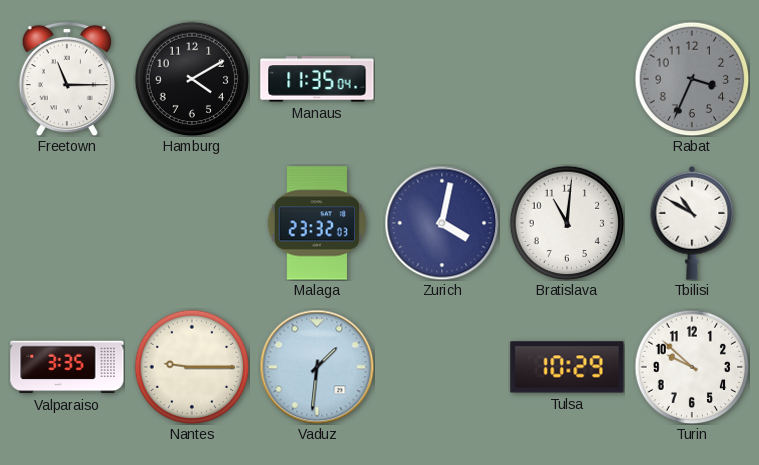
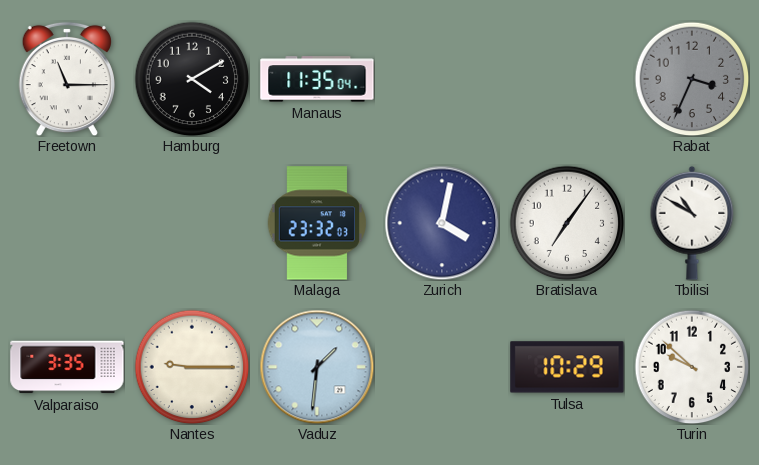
Bratislava: 11:01 -> 7:06 (567, 223)
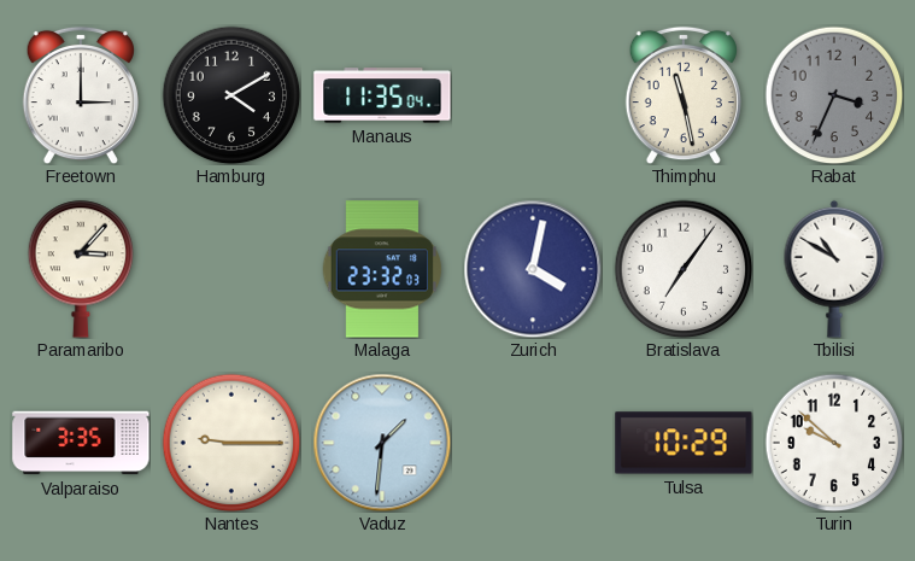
Freetown: 11:15 -> 3:00 (81, 95)
Thimphu: none -> 11:28 (684, 95)
Paramaribo: none -> 3:07 (81, 269)
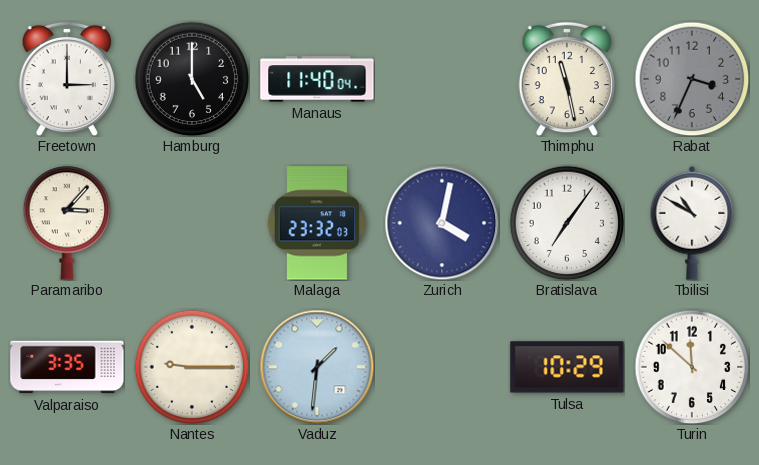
Hamburg: 4:10 -> 5:00 (192, 79)
Manaus: 11:35 -> 11:40 (317, 79)
Turin: 9:52 -> 11:52 (692, 367)
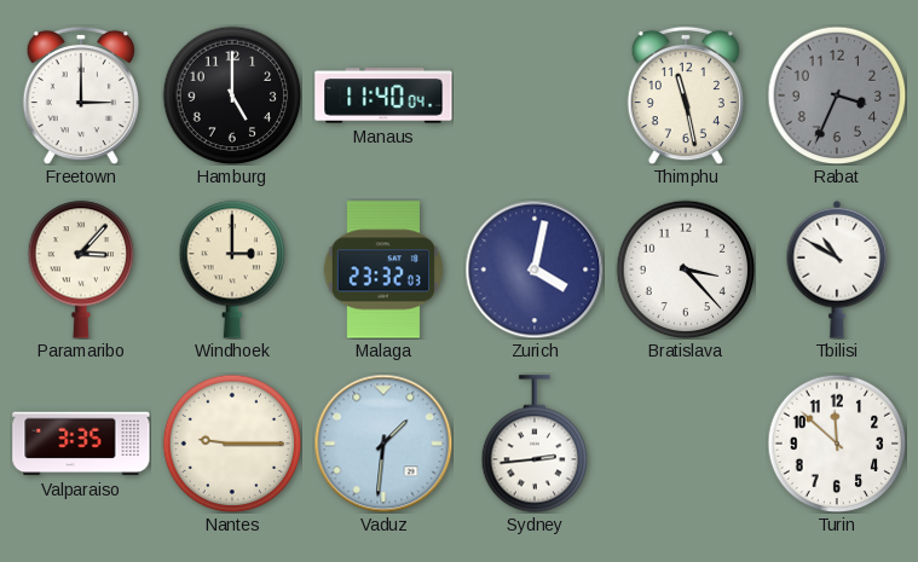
Windhoek: none -> 3:00 (232, 270)
Bratislava: 7:06 -> 3:23 (686, 270)
Sydney: none -> 2:44 (535, 444)
Tulsa: 10:29 -> none (567, 367)
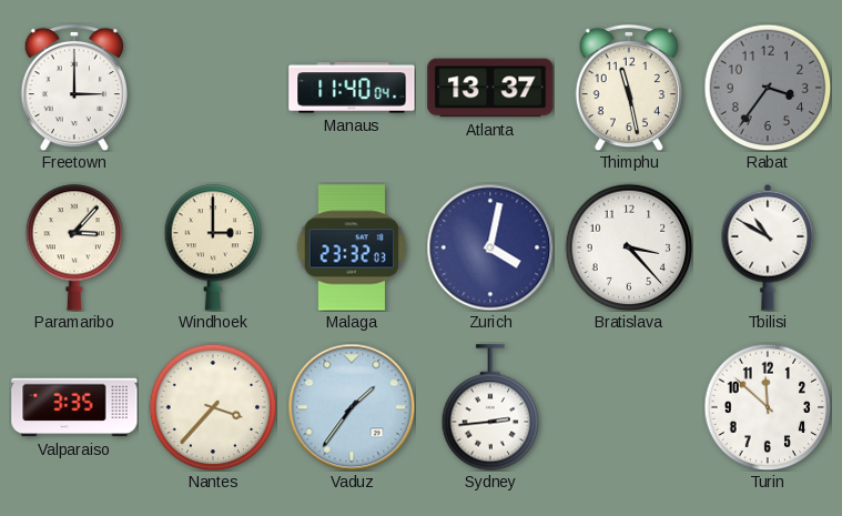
Hamburg: 5:00 -> none (232, 95)
Atlanta: none -> 13:37 (490, 88)
Rabat: 3:34 -> 3:36 (768, 88)
Nantes: 9:15 -> 3:37 (213, 407)
Vaduz: 1:31 -> 1:36 (352, 407)
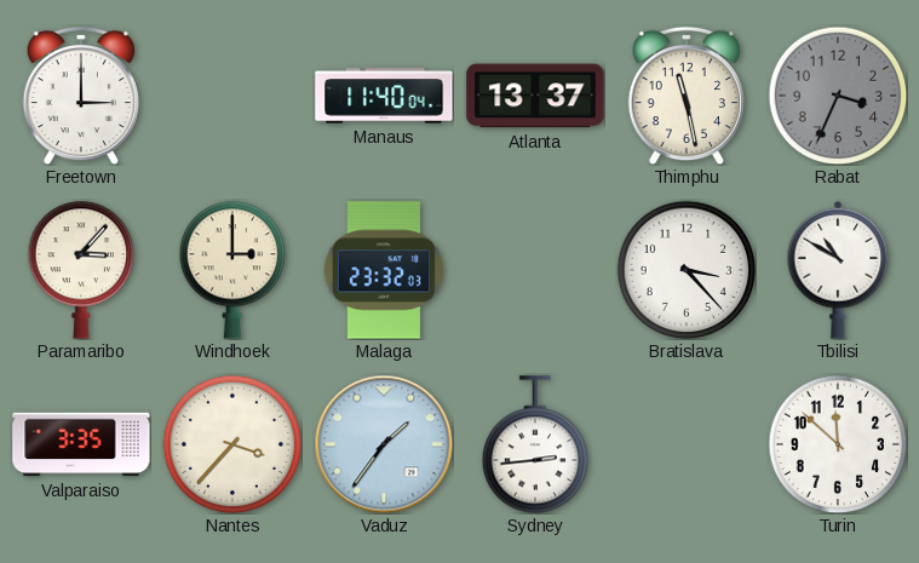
Rabat: 3:36 -> 3:34 (838, 96)
Zurich: 4:02 -> none (490, 247)
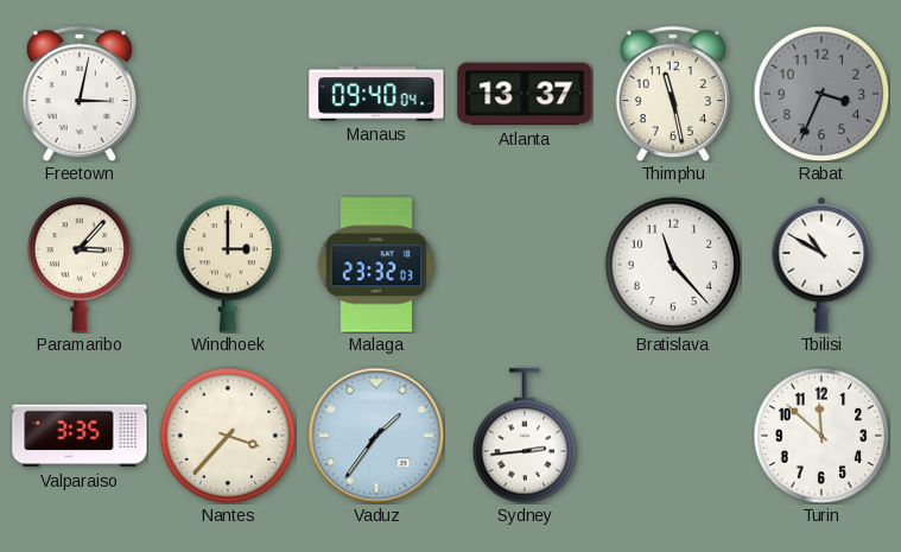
Freetown: 3:00 -> 3:02 (80, 94)
Manaus: 11:40 -> 09:40 (376, 94)
Bratislava: 3:23 -> 11:23 (673, 265)
